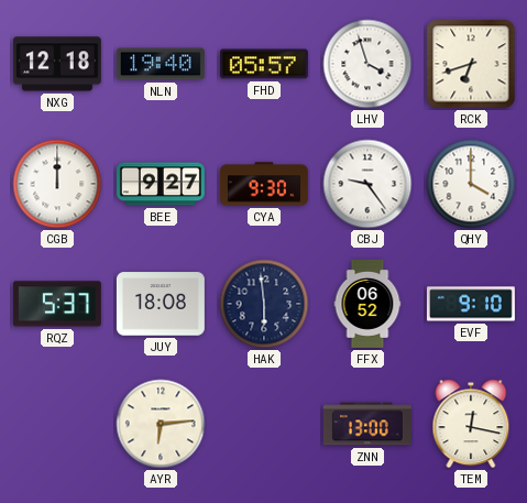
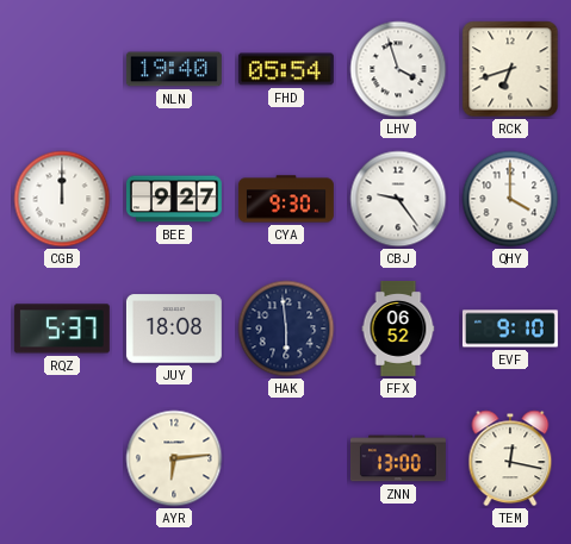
NXG: 12:18 -> none (57, 64)
FHD: 05:57 -> 05:54 (286, 69)
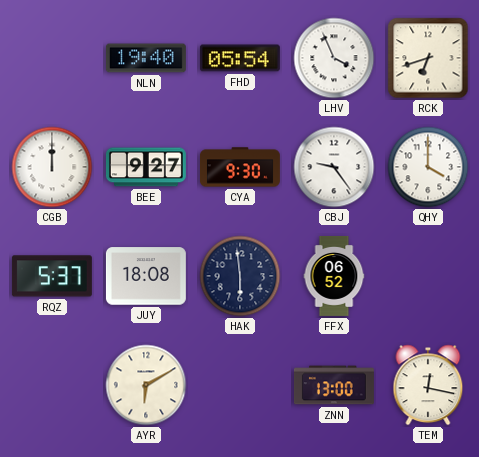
LHV: 3:57 -> 3:56 (334, 58)
EVF: 9:10 -> none (510, 329)
AYR: 6:14 -> 6:10 (146, 385)
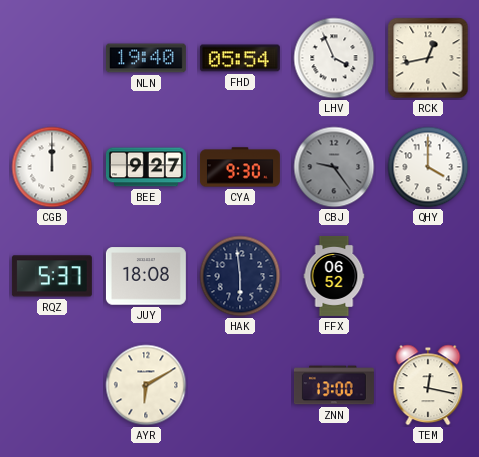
RCK: 6:42 -> 12:43 (428, 58)
CBJ dial: white -> grey (334, 167)
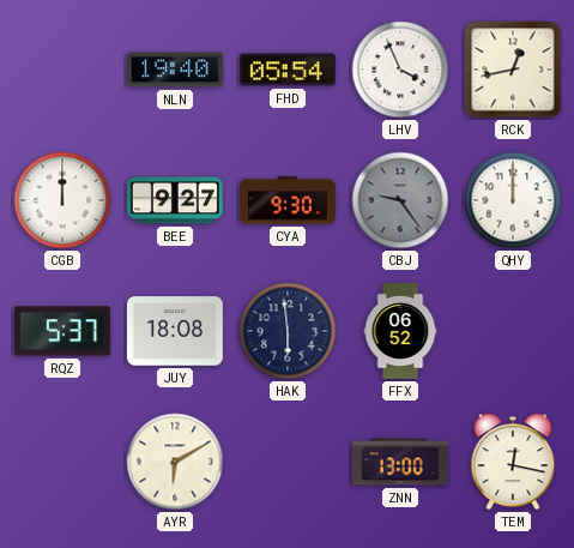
QHY: 4:00 -> 12:00 (513, 200)
